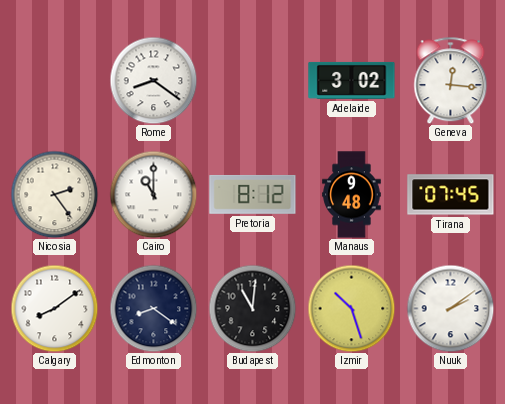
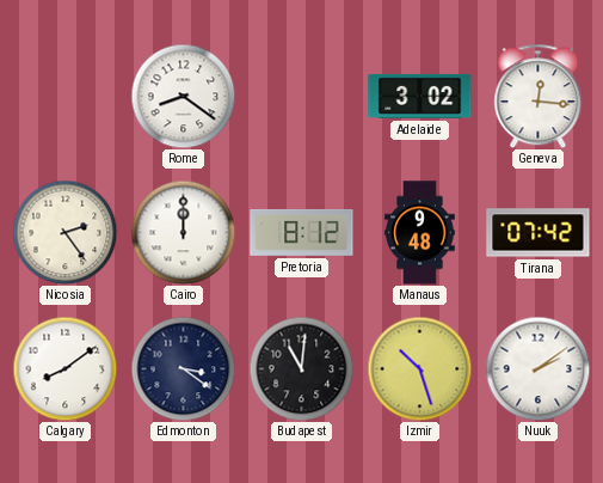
Cairo: 11:00 -> 12:00 (183, 232)
Tirana: 07:45 -> 07:42 (539, 233)
Edmonton: 8:21 -> 3:21 (183, 368)
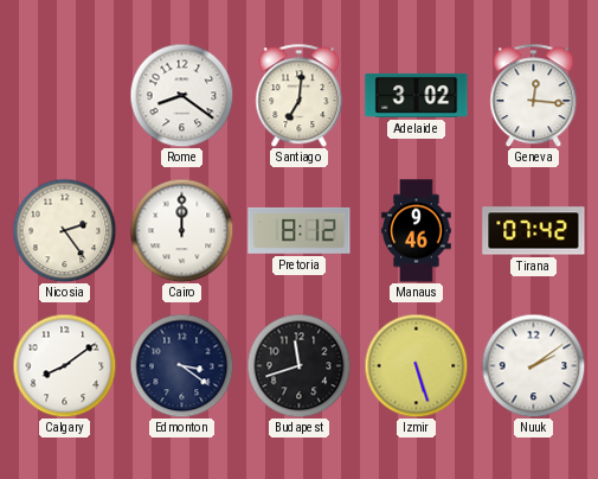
Santiago: none -> 7:01 (300, 95)
Manaus: 9:48 -> 9:46 (417, 231)
Budapest: 11:01 -> 11:42 (298, 365)
Izmir: 10:27 -> 5:27 (416, 365)
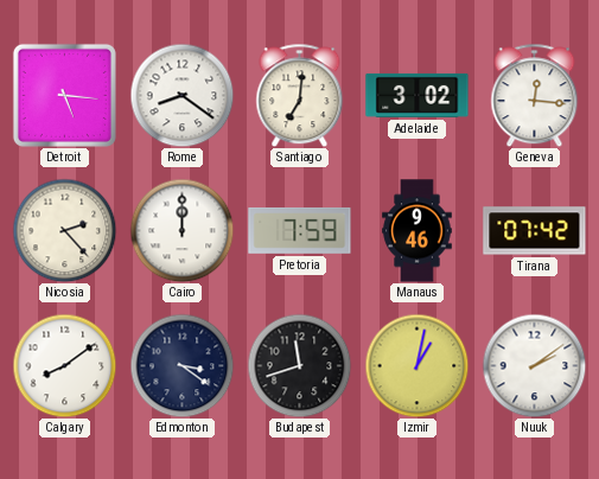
Detroit: none -> 5:16 (64, 95)
Nicosia: 2:24 -> 2:23 (64, 230)
Pretoria: 8:12 -> 7:59 (300, 230)
Izmir: 5:27 -> 1:02 (416, 365)
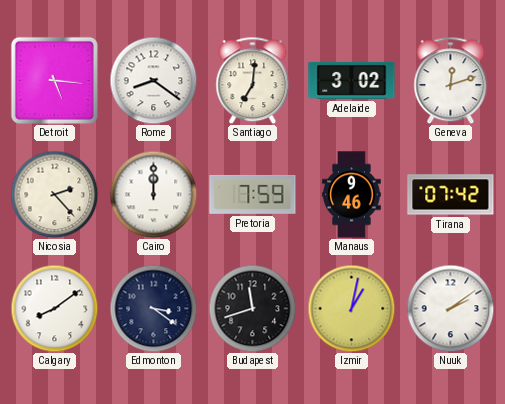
Geneva: 12:16 -> 12:12 (451, 80)
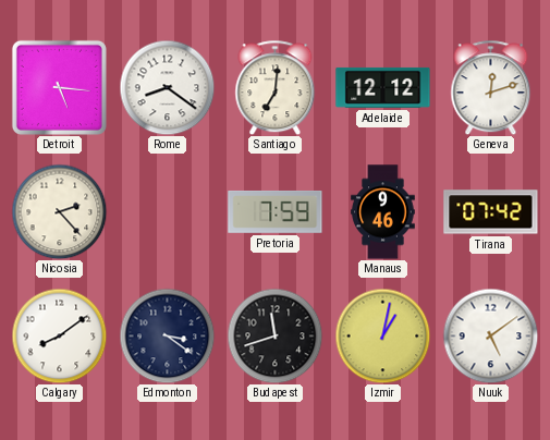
Adelaide: 3:02 -> 12:12 (383, 87)
Cairo: 12:00 -> none (153, 194)
Nuuk: 2:09 -> 5:09 (490, 335)
